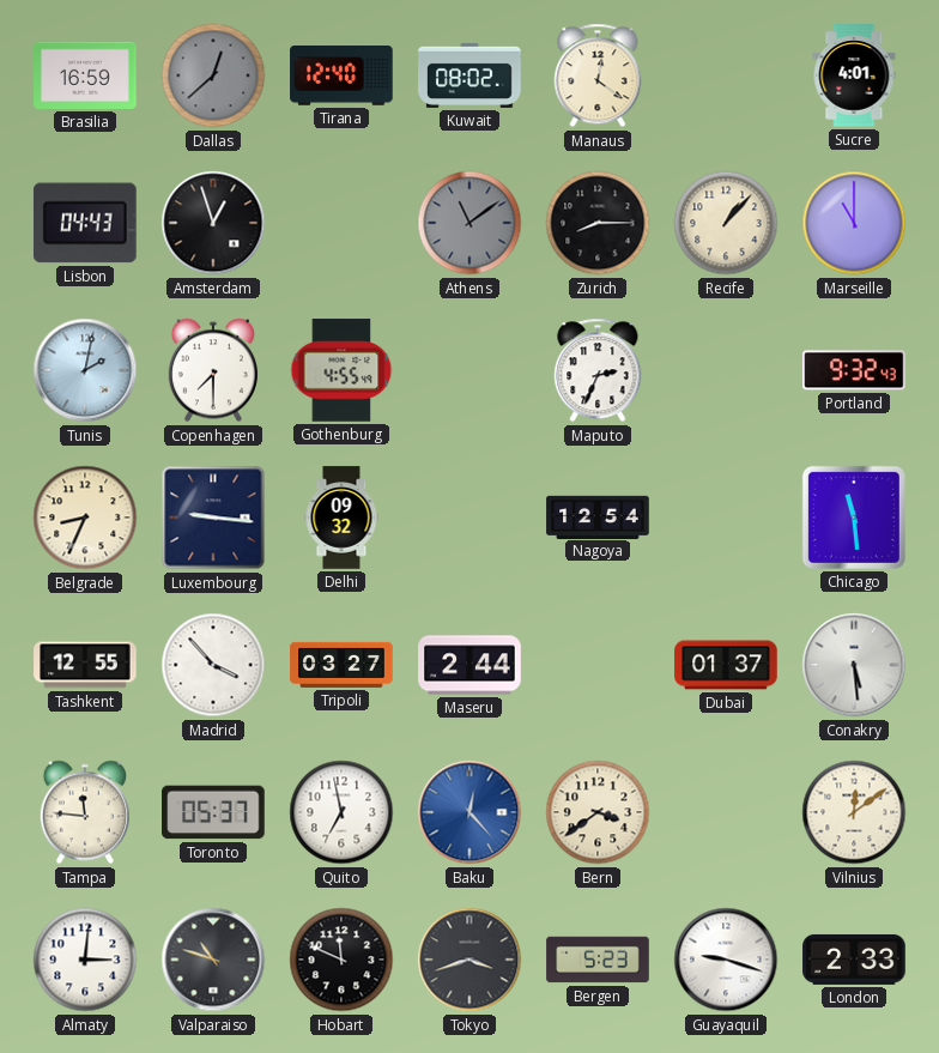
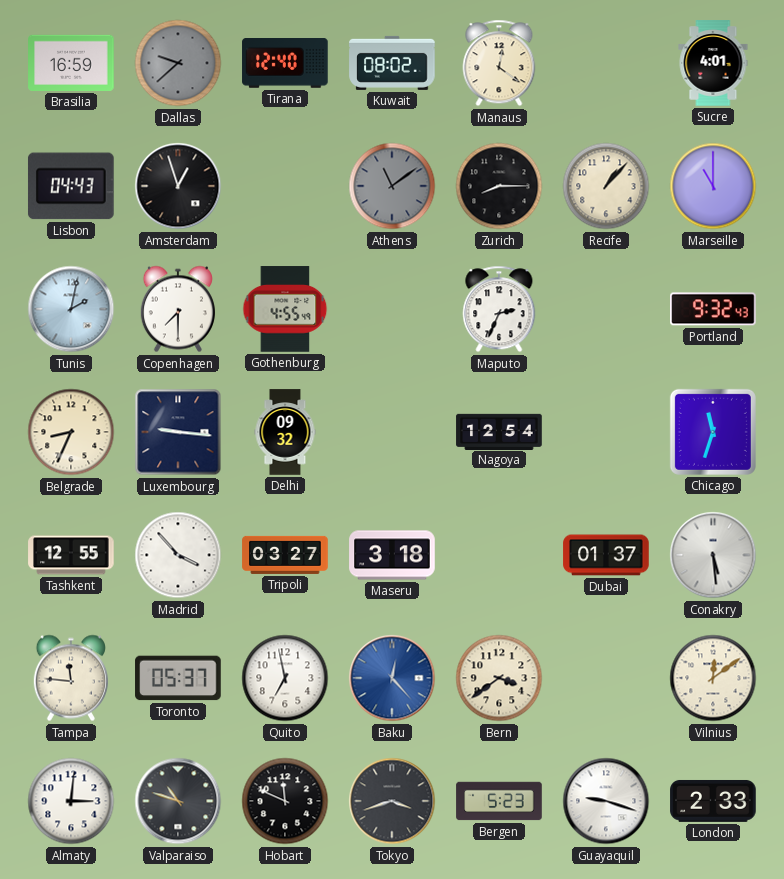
Dallas: 12:38 -> 9:38 (178, 63)
Chicago: 11:29 -> 11:33 (713, 432)
Maseru: 2:44 -> 3:18 (392, 555)
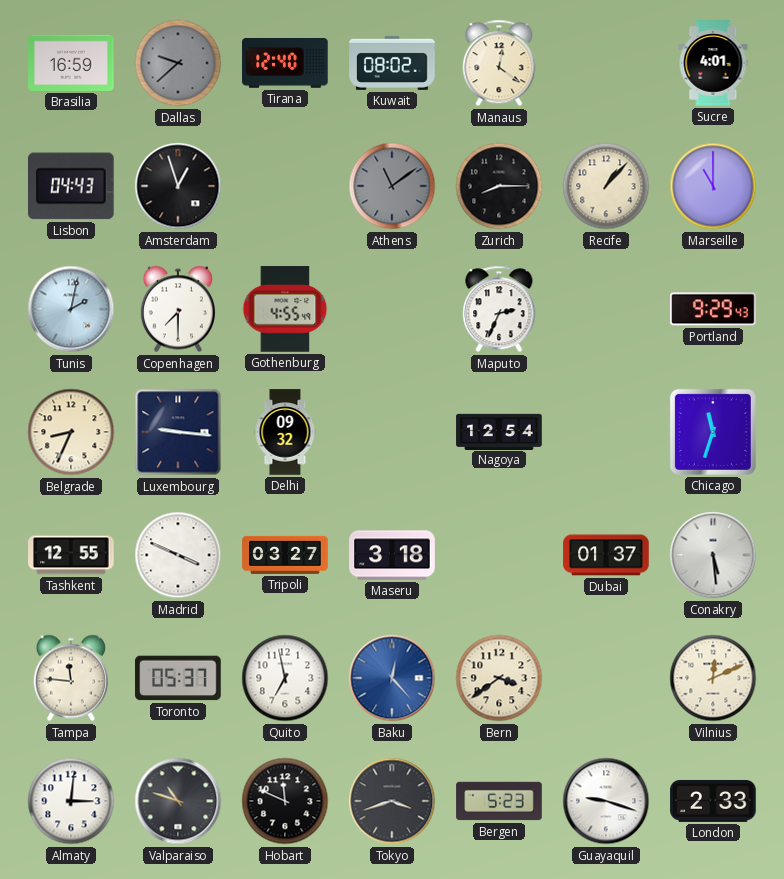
Portland: 9:32 -> 9:29 (714, 309)
Madrid: 3:53 -> 3:49 (178, 555)
Vilnius: 12:09 -> 12:11 (713, 678)
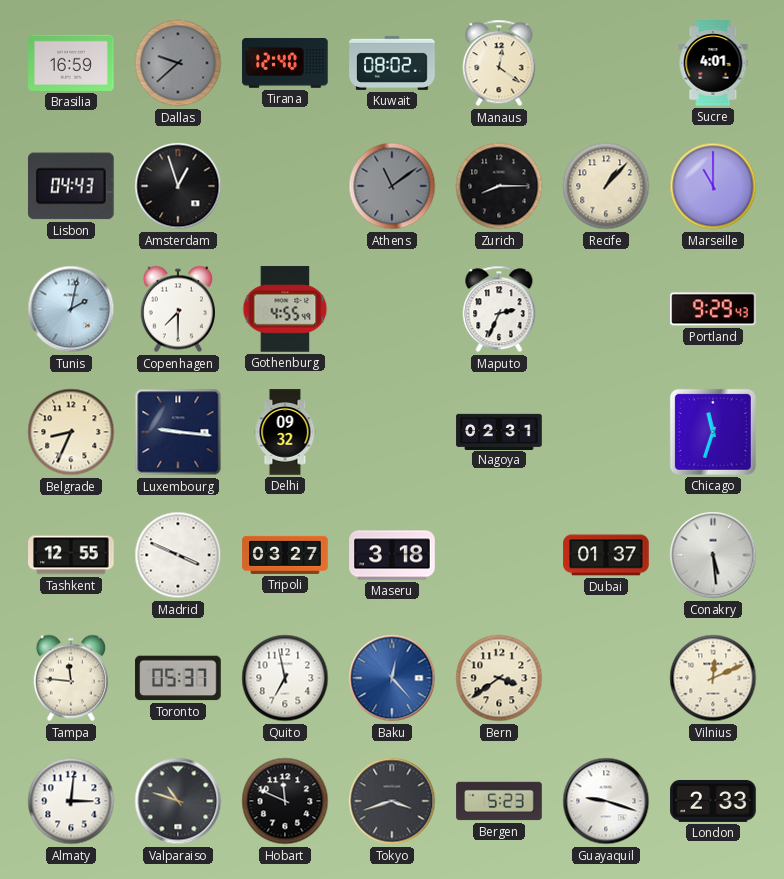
Nagoya: 12:54 -> 02:31 (499, 431)
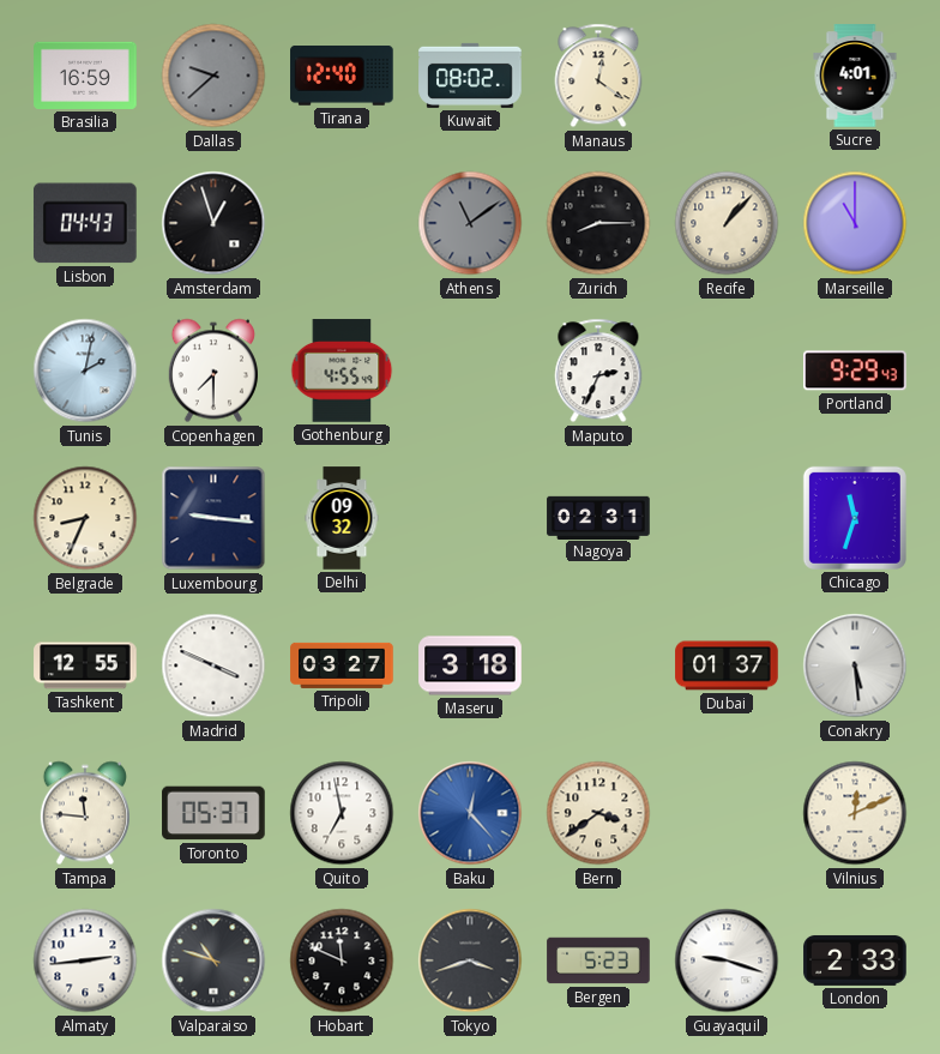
Almaty: 3:01 -> 2:44 (85, 960)
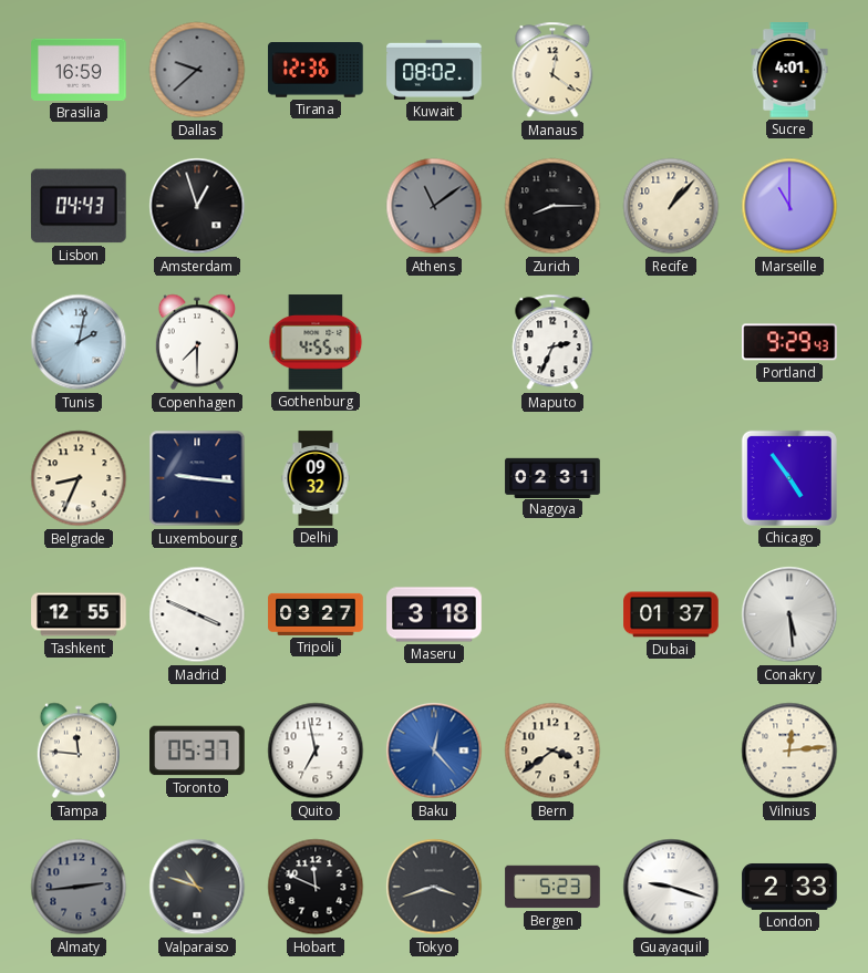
Tirana: 12:40 -> 12:36 (316, 71)
Chicago: 11:33 -> 4:54 (789, 478)
Vilnius: 12:11 -> 12:14 (789, 751)
Almaty dial: white -> grey (79, 887)
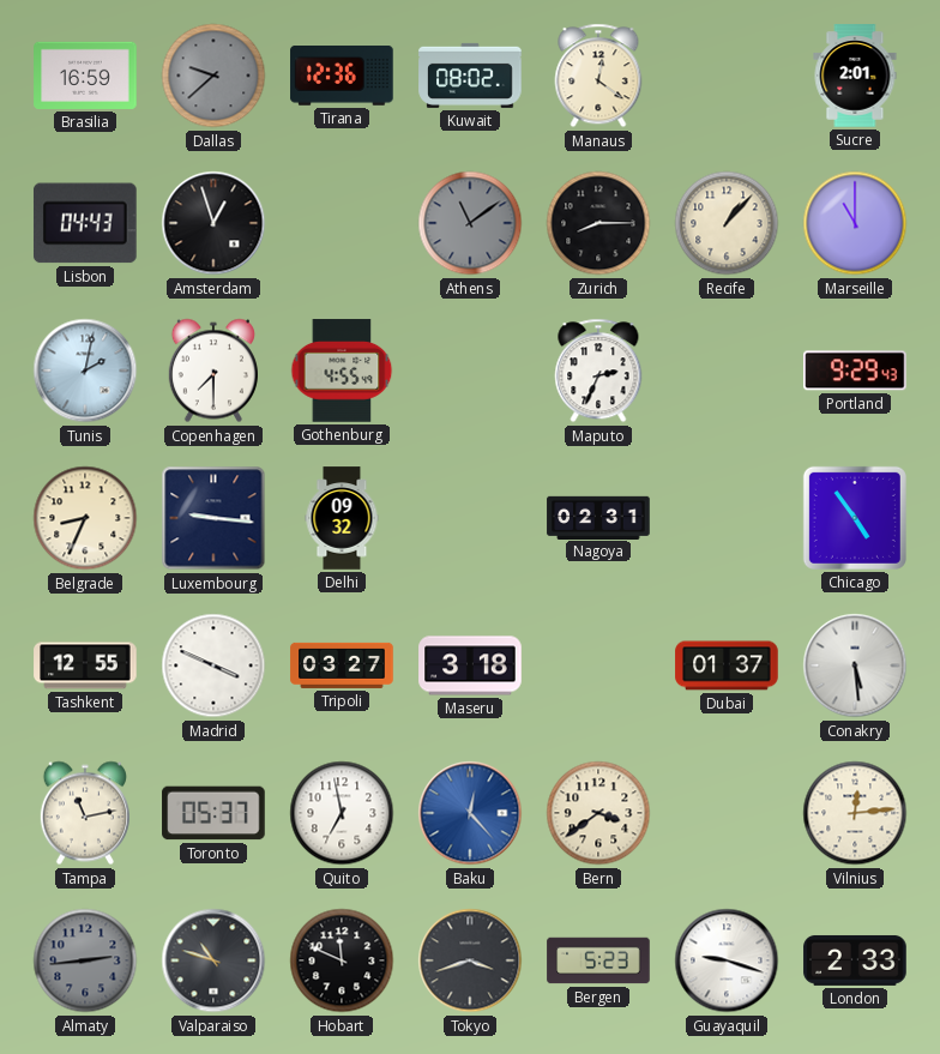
Sucre: 4:01 -> 2:01 (855, 76)
Tampa: 11:46 -> 11:13 (85, 813)
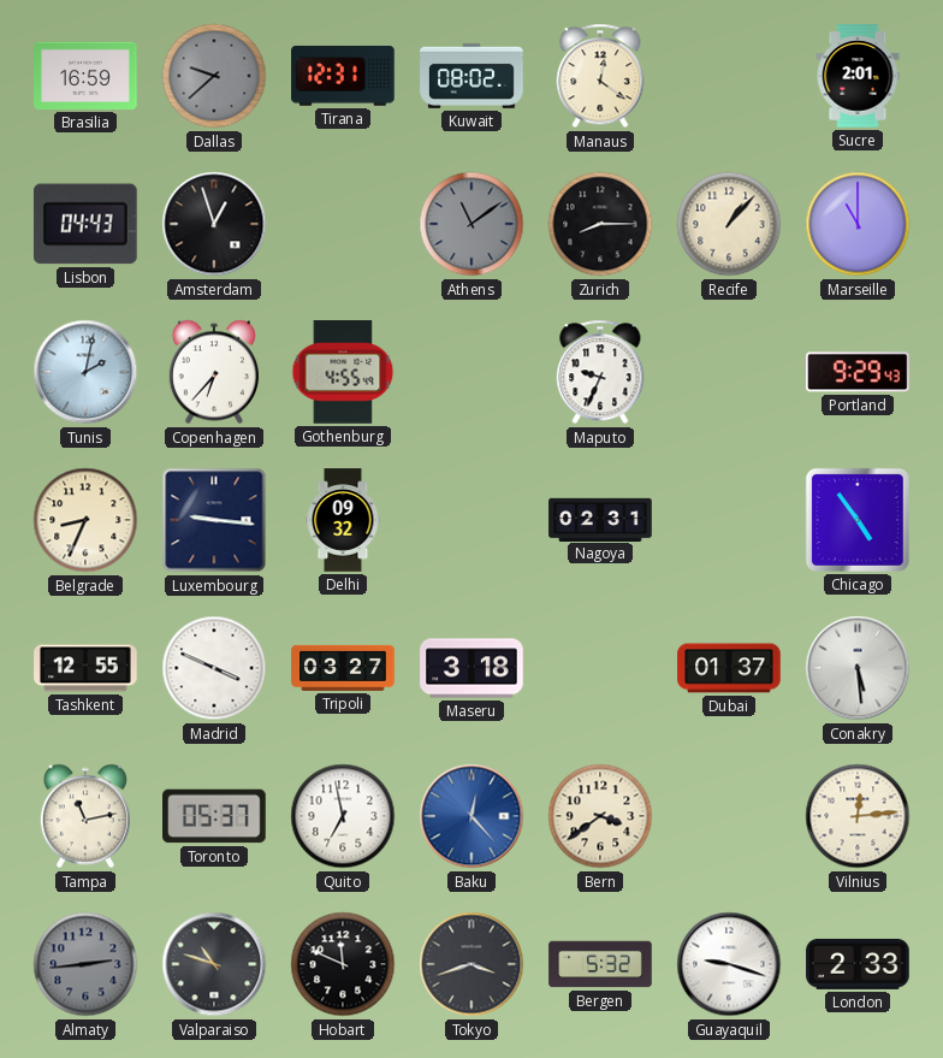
Tirana: 12:36 -> 12:31 (343, 77)
Copenhagen: 7:30 -> 6:37 (214, 372)
Maputo: 2:34 -> 9:34 (600, 372)
Bergen: 5:23 -> 5:32 (600, 964)
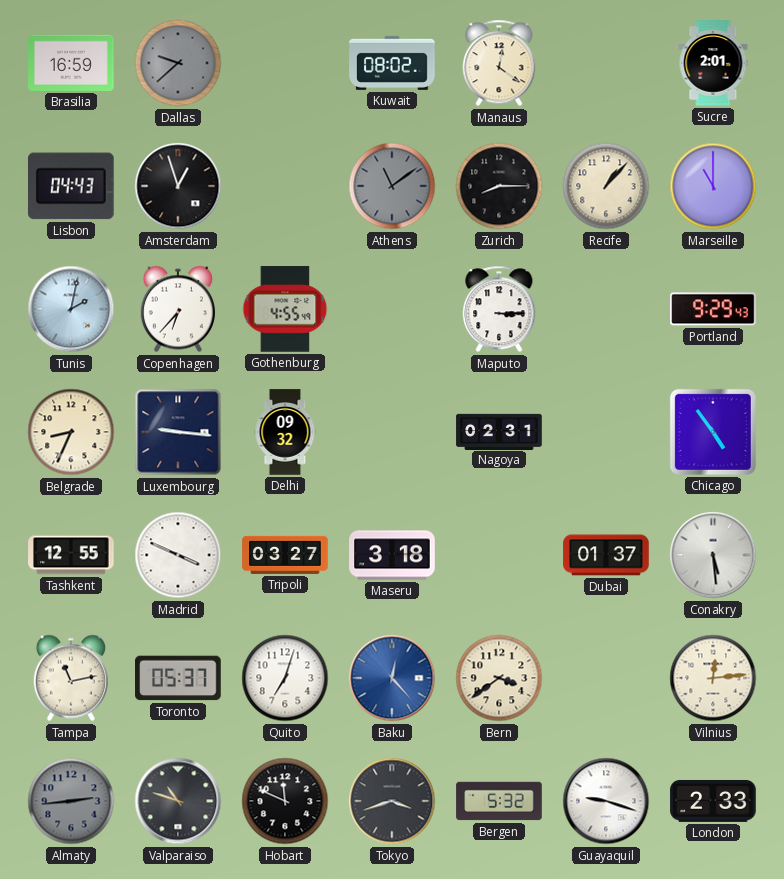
Tirana: 12:31 -> none (343, 77)
Maputo: 9:34 -> 3:15 (499, 309)
Quito: 6:58 -> 7:03 (285, 678)
